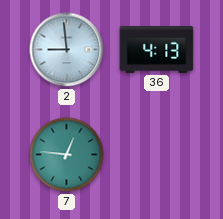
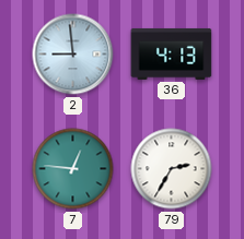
79: none -> 2:35 (172, 169)
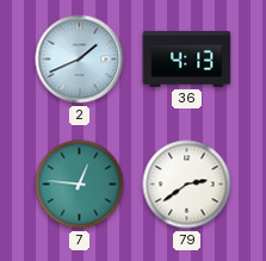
2: 8:59 -> 1:41 (80, 60)
79: 2:35 -> 2:39 (187, 185)
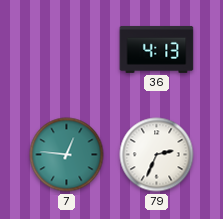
2: 1:41 -> none (80, 60)
79: 2:39 -> 2:34 (157, 155)
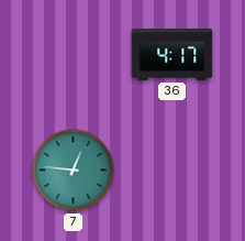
36: 4:13 -> 4:17 (172, 54)
79: 2:34 -> none (157, 155)
